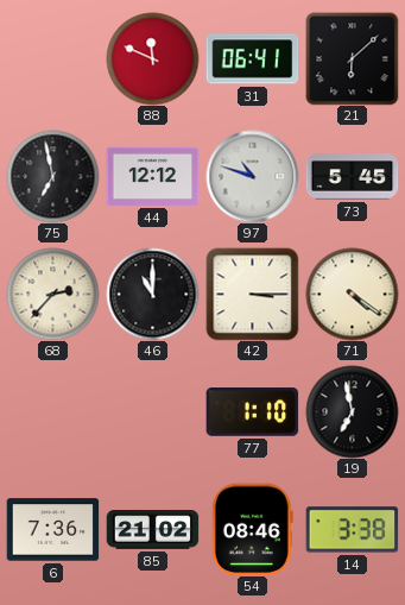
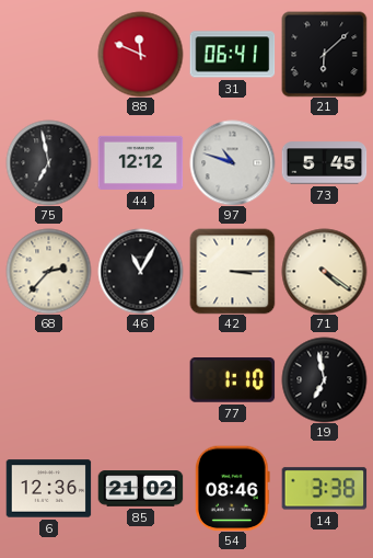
46: 11:00 -> 11:05 (140, 271)
6: 7:36 -> 12:36 (48, 489)
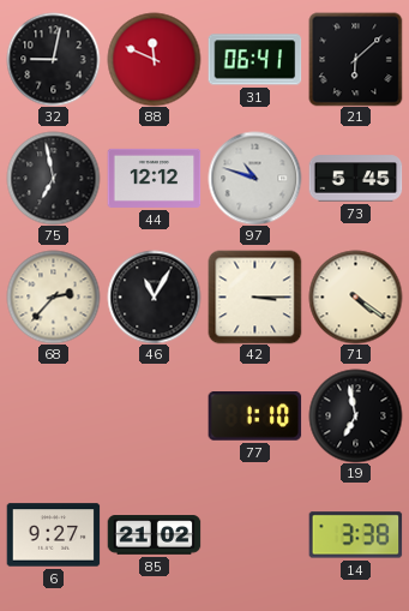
32: none -> 9:02 (53, 59)
6: 12:36 -> 9:27 (53, 535)
54: 08:46 -> none (232, 488)
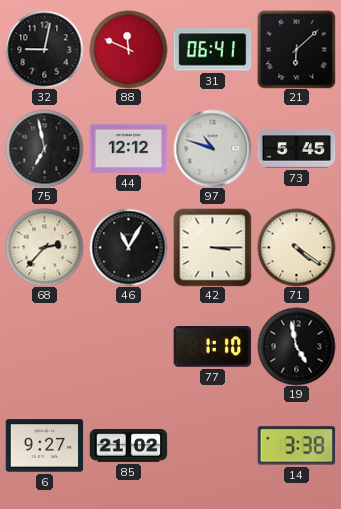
19: 6:58 -> 4:58 (296, 346)
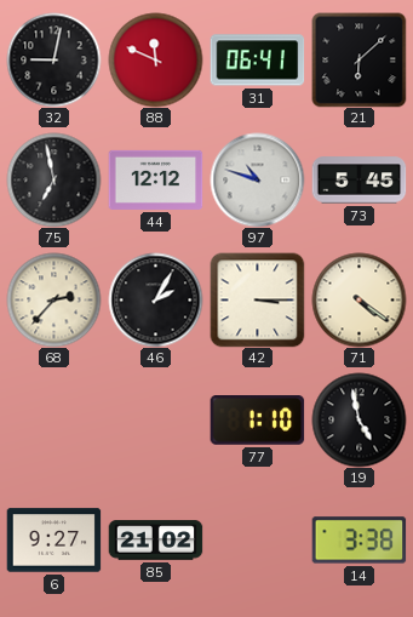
46: 11:05 -> 2:05 (155, 299)
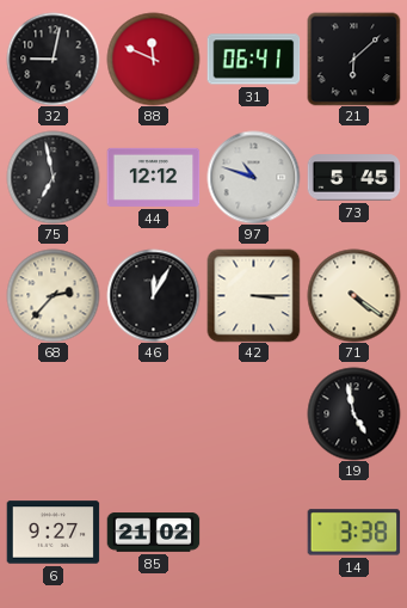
46: 2:05 -> 12:05 (153, 295)
77: 1:10 -> none (257, 421)
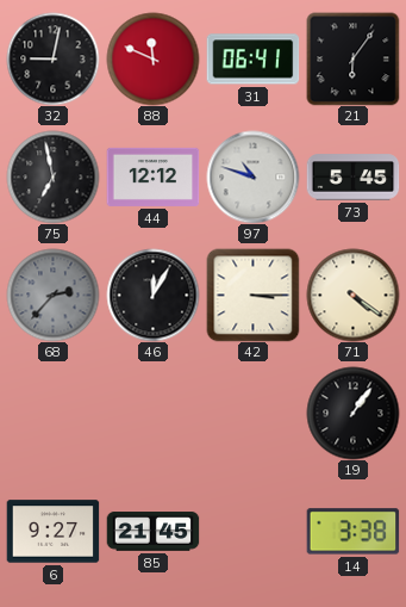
21: 6:08 -> 6:06 (352, 58)
68 dial: cream -> grey (52, 295)
19: 4:58 -> 1:06 (352, 413)
85: 21:02 -> 21:45 (152, 532)
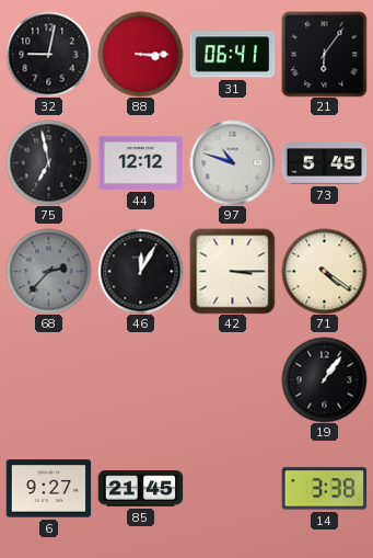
88: 11:49 -> 3:15 (140, 54)
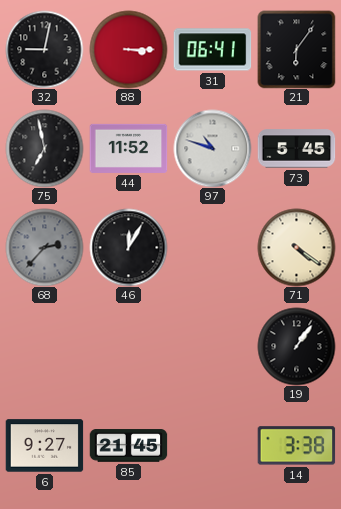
44: 12:12 -> 11:52 (128, 148)
42: 3:15 -> none (232, 271)
